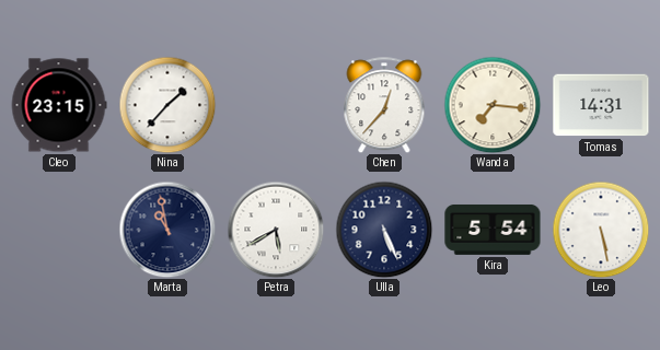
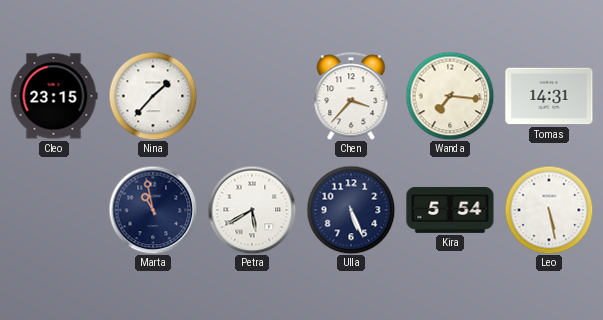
Chen: 12:37 -> 3:37 (351, 96)
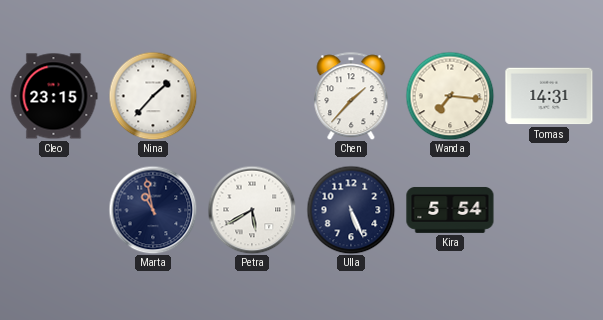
Chen: 3:37 -> 1:37 (351, 96)
Leo: 5:28 -> none (549, 210)
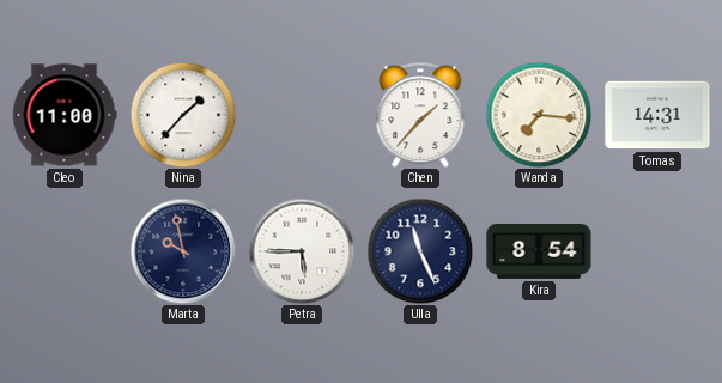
Cleo: 23:15 -> 11:00 (65, 115)
Marta: 10:58 -> 9:58 (183, 251)
Petra: 5:40 -> 5:45 (302, 251)
Ulla: 5:26 -> 11:26 (420, 251)
Kira: 5:54 -> 8:54 (539, 251)
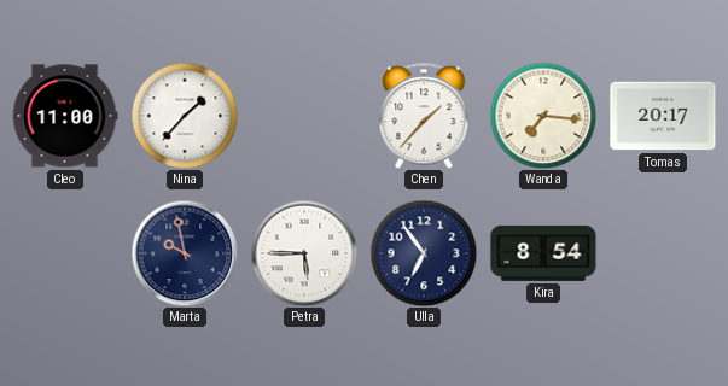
Tomas: 14:31 -> 20:17 (663, 116)
Ulla: 11:26 -> 6:54 (424, 253)
